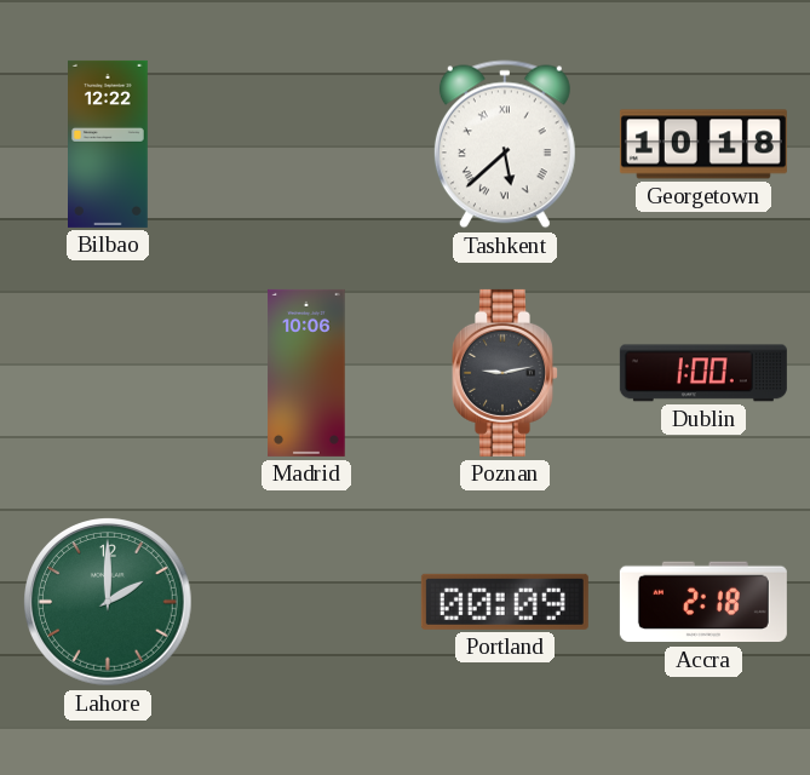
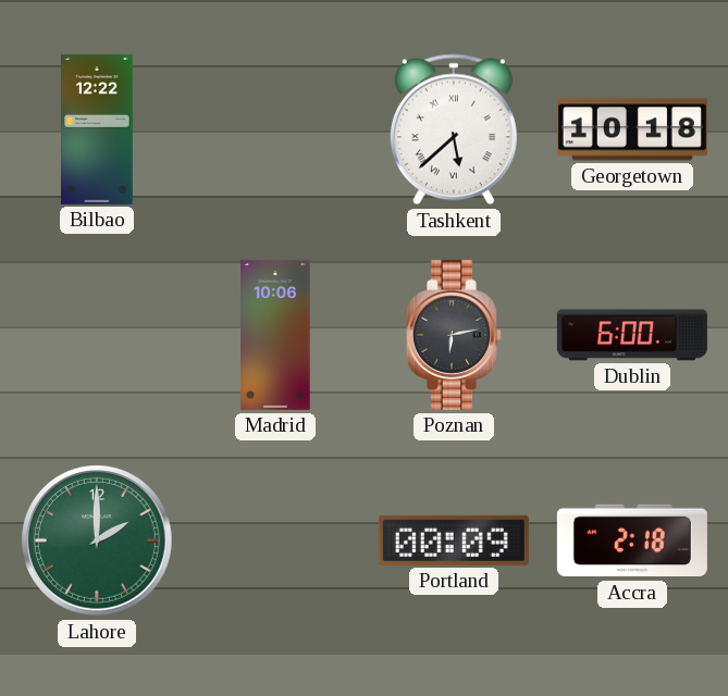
Poznan: 9:13 -> 6:13 (455, 335)
Dublin: 1:00 -> 6:00 (632, 335)
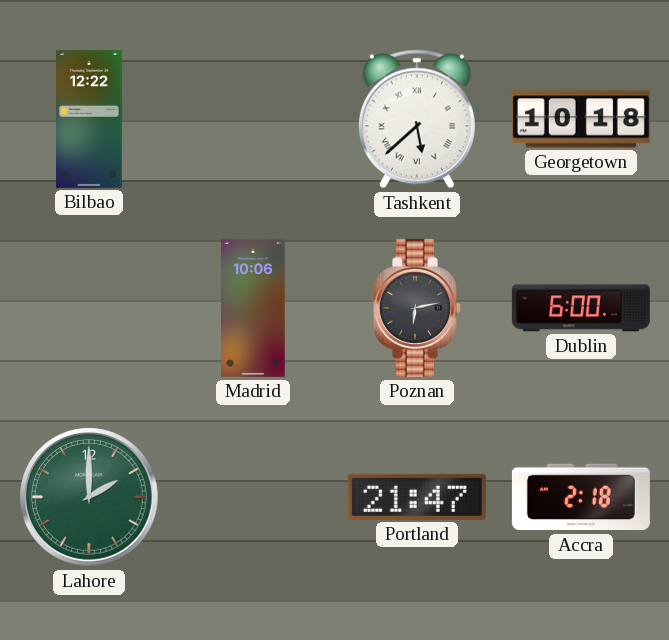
Portland: 00:09 -> 21:47 (417, 497)
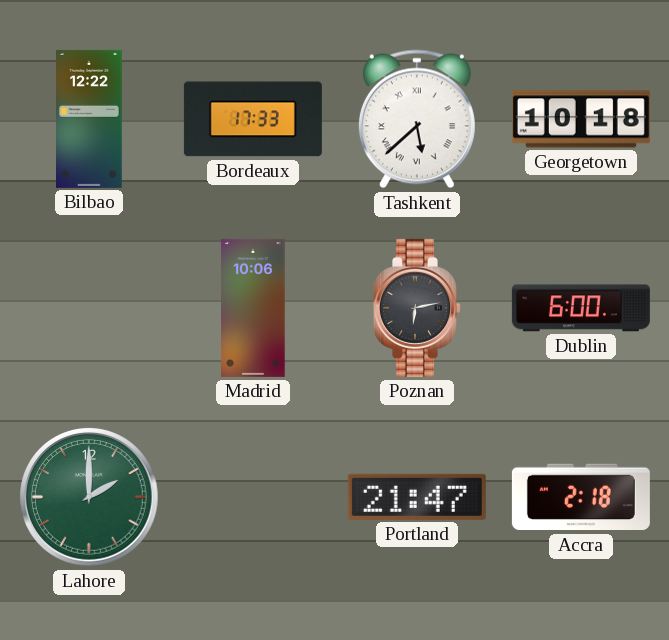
Bordeaux: none -> 17:33 (253, 119)
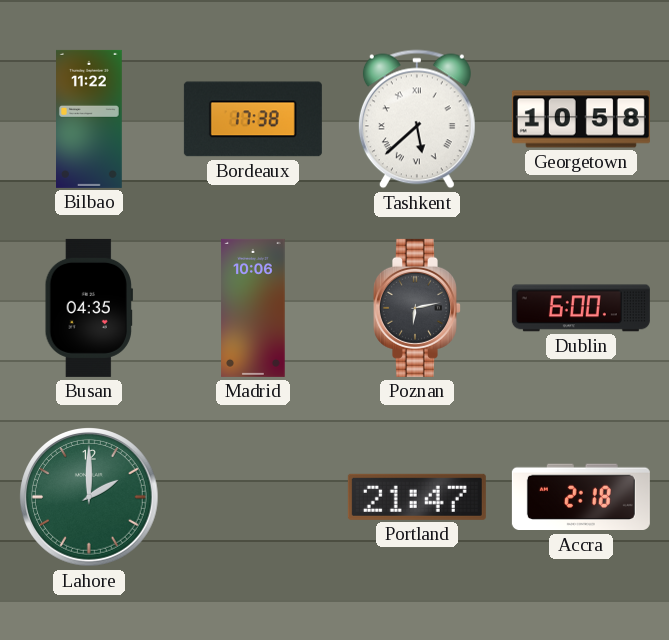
Bilbao: 12:22 -> 11:22 (90, 119)
Bordeaux: 17:33 -> 17:38 (253, 119)
Georgetown: 10:18 -> 10:58 (581, 119)
Busan: none -> 04:35 (88, 308)
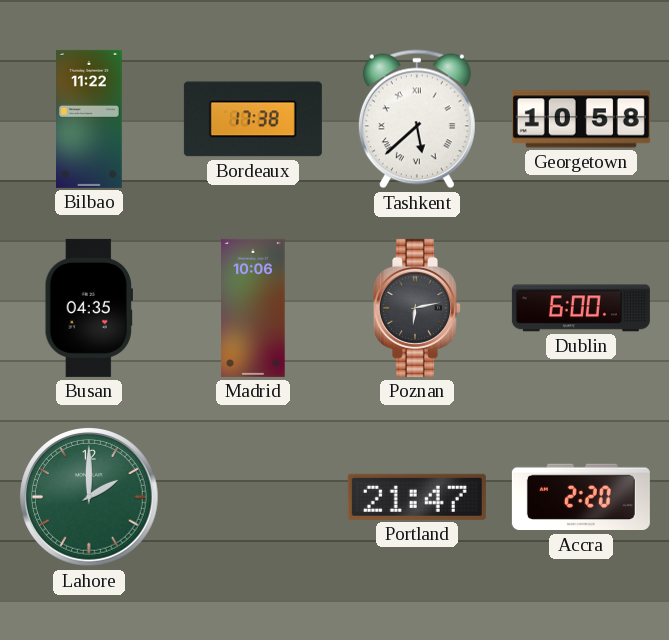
Accra: 2:18 -> 2:20 (581, 497)
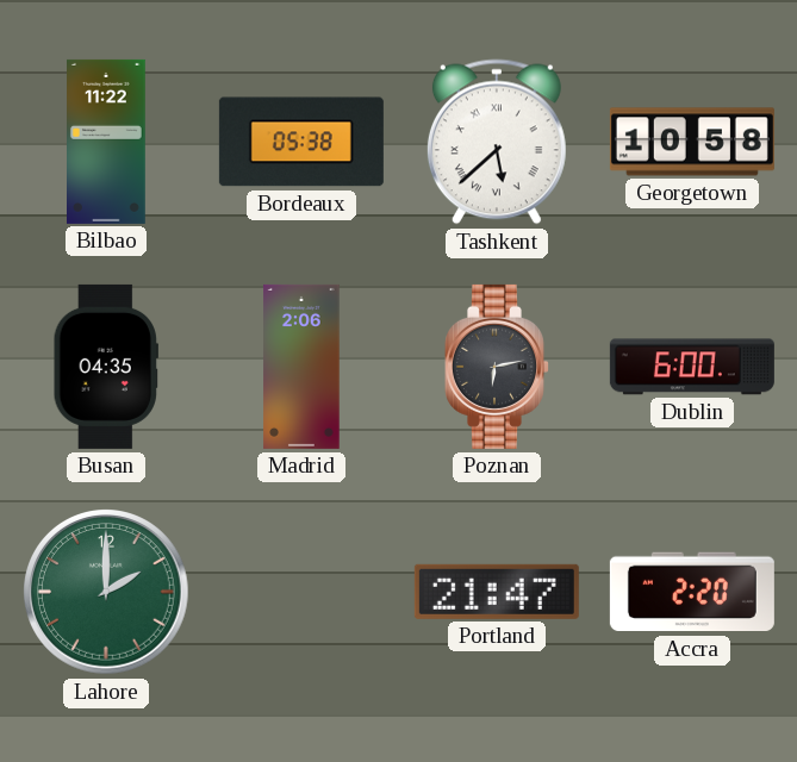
Bordeaux: 17:38 -> 05:38 (301, 142)
Madrid: 10:06 -> 2:06 (301, 367)
